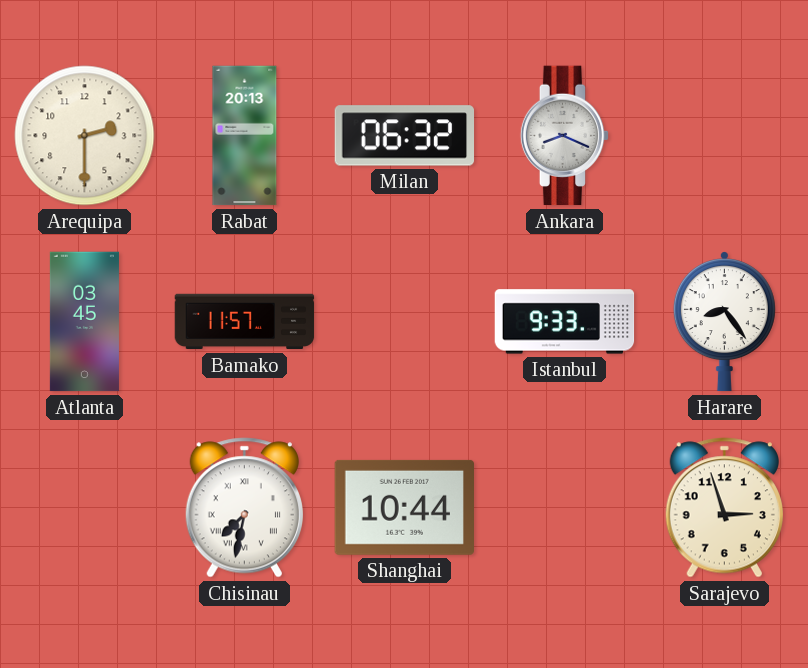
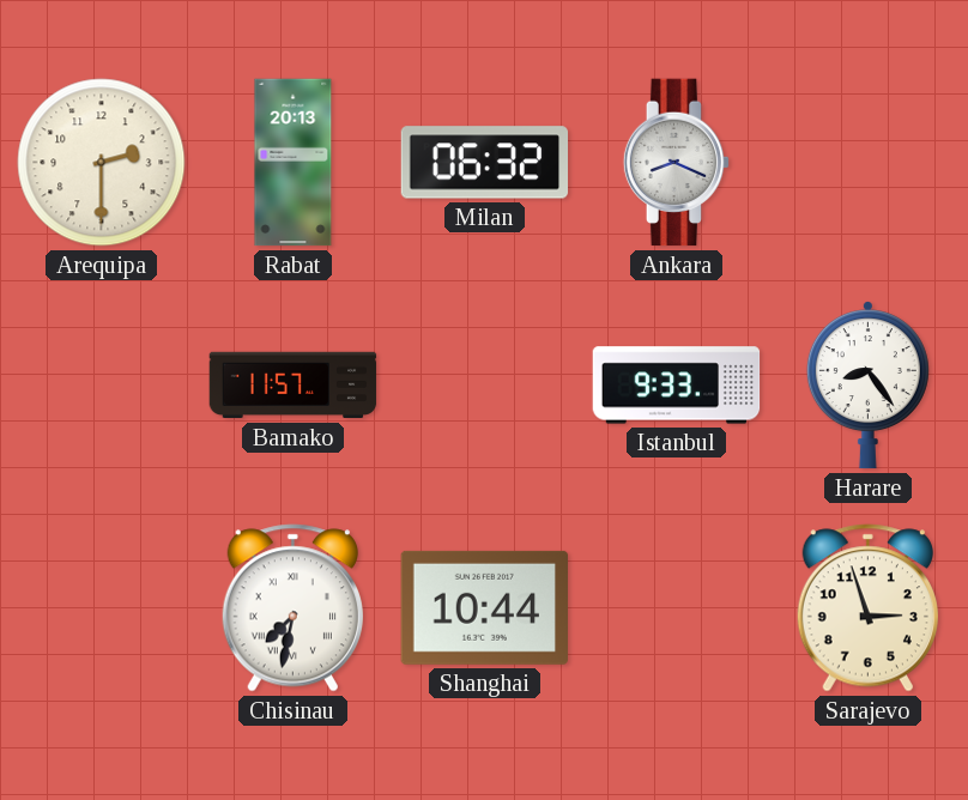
Atlanta: 03:45 -> none (84, 322)
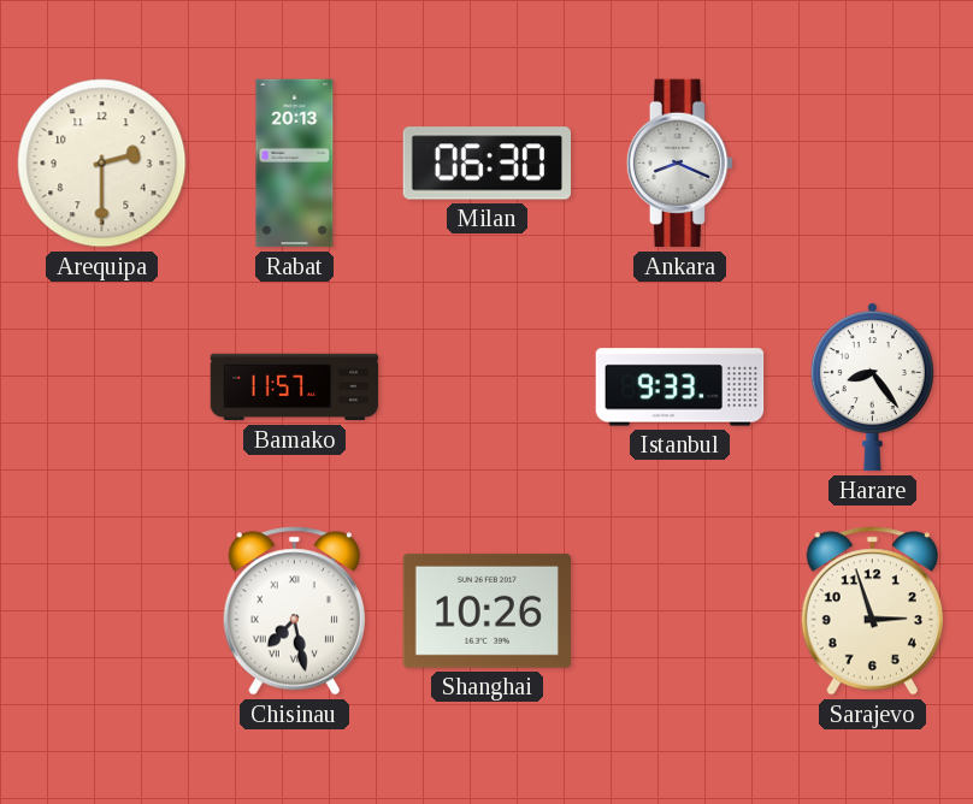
Milan: 06:32 -> 06:30 (488, 164)
Chisinau: 7:32 -> 7:28 (294, 611)
Shanghai: 10:44 -> 10:26 (486, 610)
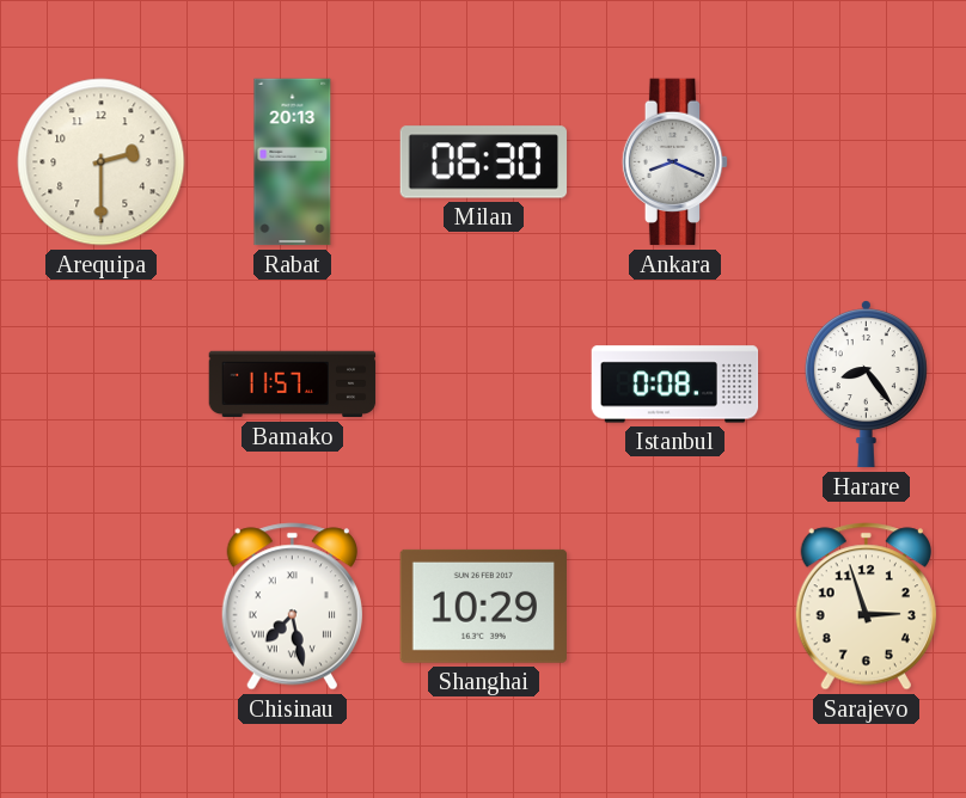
Istanbul: 9:33 -> 0:08 (675, 385)
Shanghai: 10:26 -> 10:29 (483, 606)
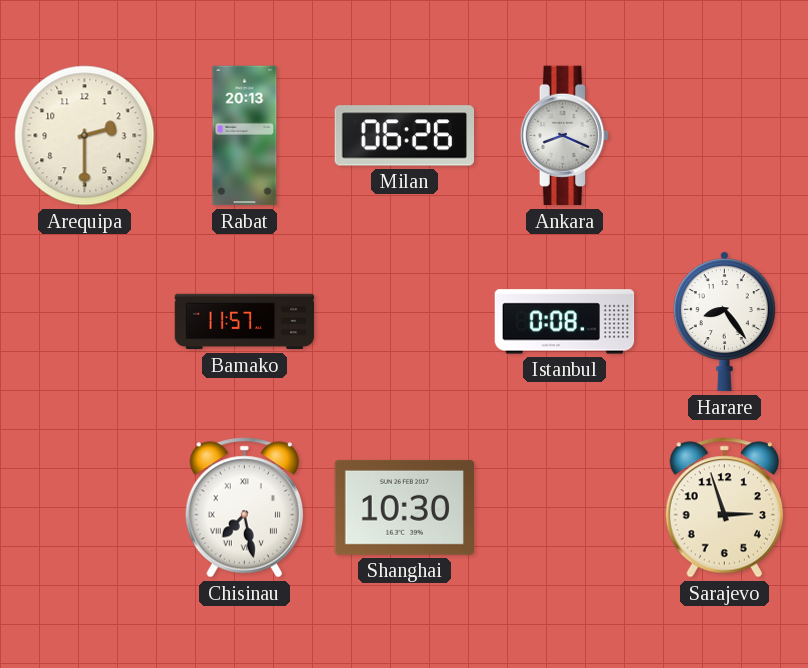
Milan: 06:30 -> 06:26 (405, 136)
Shanghai: 10:29 -> 10:30 (404, 507)
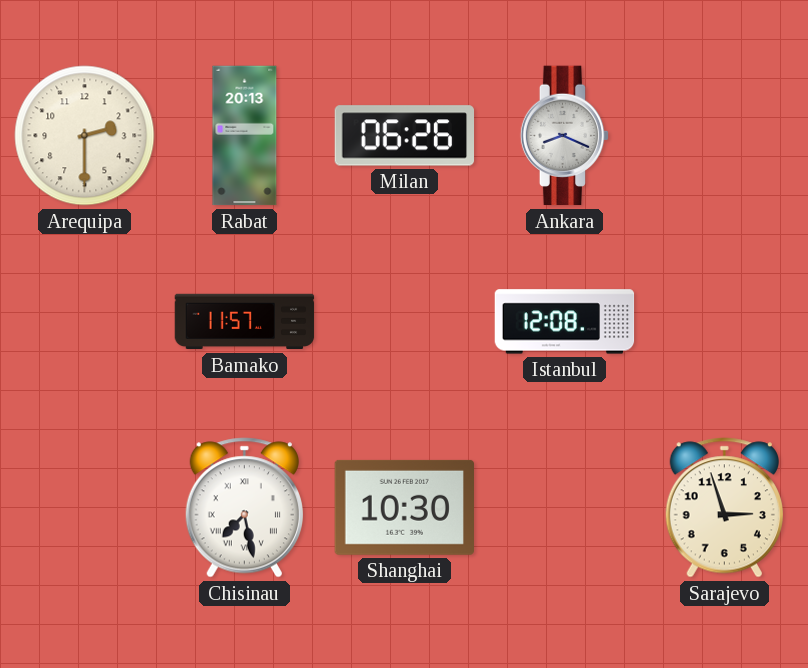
Istanbul: 0:08 -> 12:08 (565, 322)
Harare: 8:24 -> none (724, 322)
